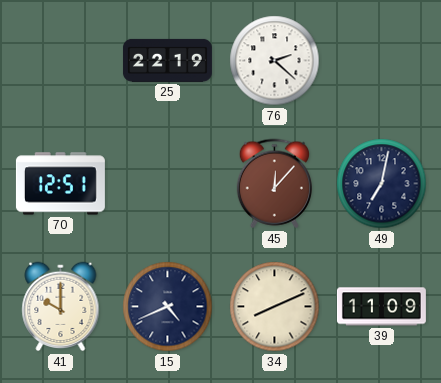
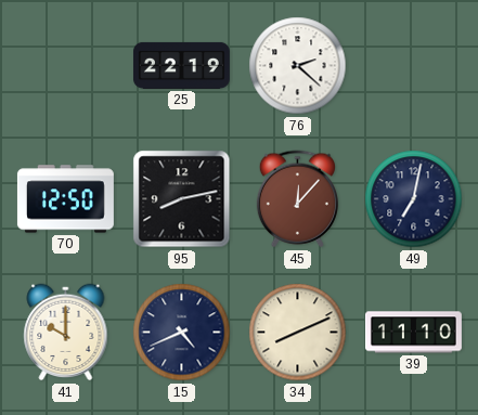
70: 12:51 -> 12:50 (65, 199)
95: none -> 8:13 (182, 199)
39: 11:09 -> 11:10 (413, 333)
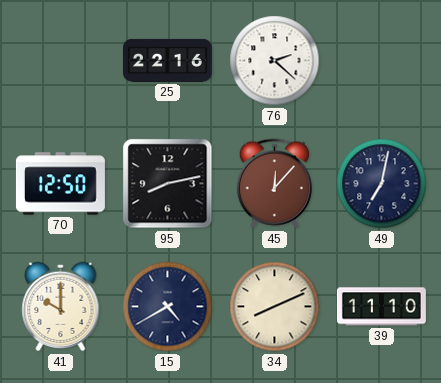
25: 22:19 -> 22:16 (167, 60)
15: 4:41 -> 4:40 (168, 307)
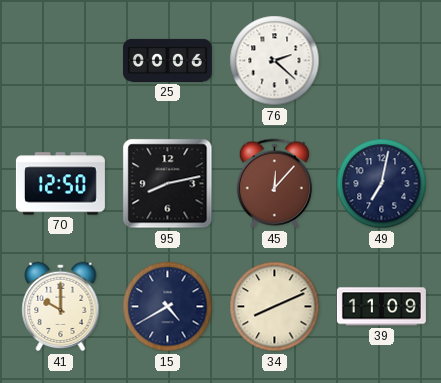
25: 22:16 -> 00:06 (167, 60)
39: 11:10 -> 11:09 (381, 307)
